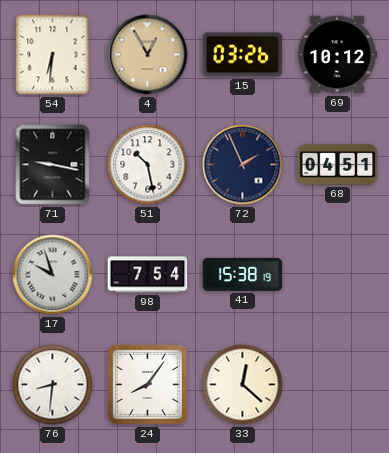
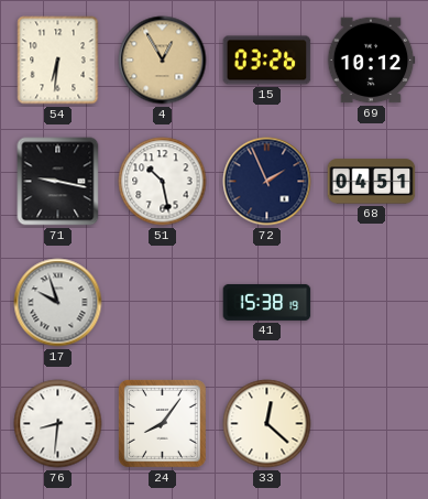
98: 7:54 -> none (148, 275)
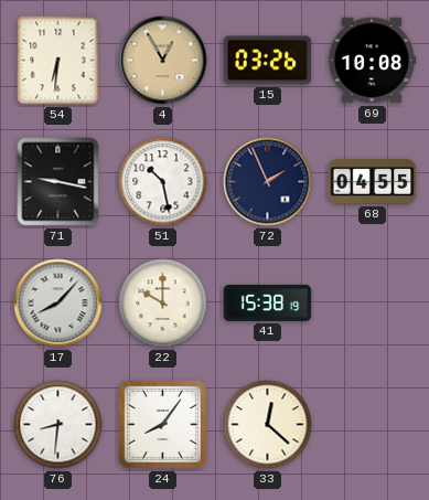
69: 10:12 -> 10:08 (372, 61)
68: 04:51 -> 04:55 (373, 182)
17: 9:57 -> 8:07 (58, 304)
22: none -> 10:00 (163, 304)
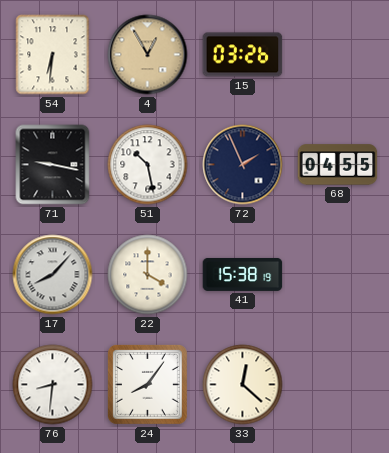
69: 10:08 -> none (372, 61)
22: 10:00 -> 4:00 (148, 275)
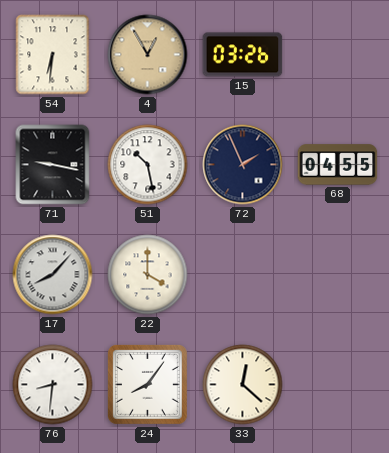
41: 15:38 -> none (243, 274)
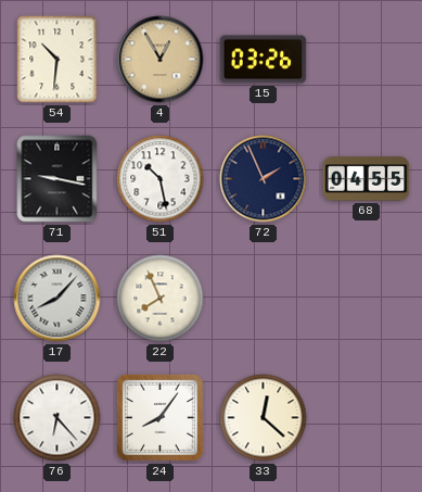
54: 6:31 -> 10:31 (57, 60)
22: 4:00 -> 7:56 (161, 299)
76: 8:31 -> 6:23 (57, 418)
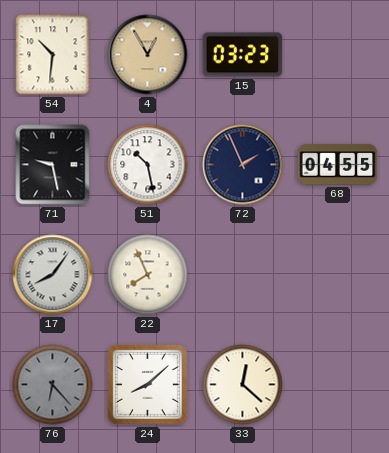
15: 03:26 -> 03:23 (243, 55)
71: 9:17 -> 9:28 (53, 165)
17: 8:07 -> 8:06 (53, 275)
76 dial: white -> grey (53, 385)
24: 8:06 -> 8:08 (147, 384)
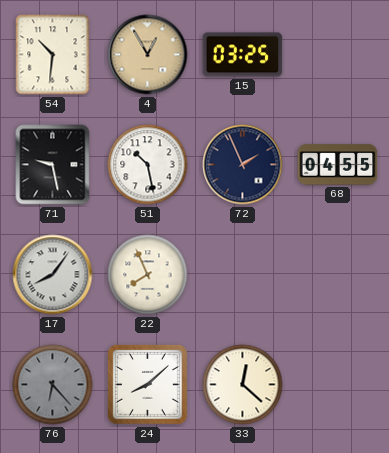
15: 03:23 -> 03:25 (243, 55)
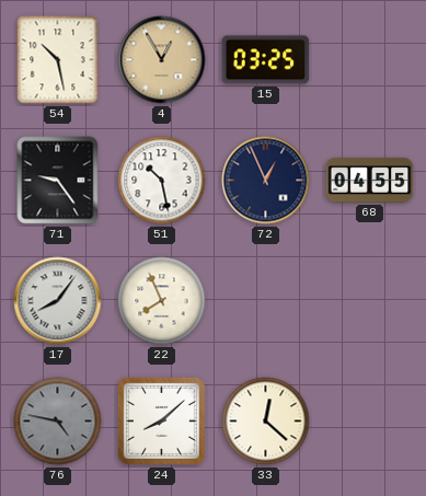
54: 10:31 -> 10:28 (58, 60)
71: 9:28 -> 9:24 (58, 181)
72: 1:56 -> 12:56 (266, 181)
76: 6:23 -> 4:47 (58, 422)
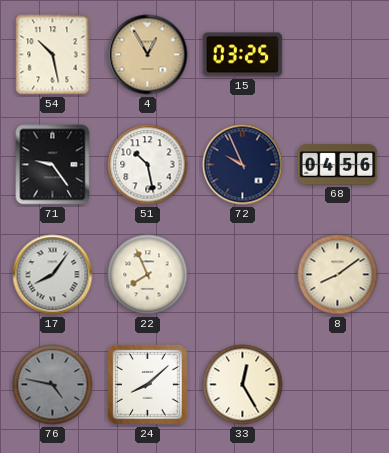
72: 12:56 -> 9:56 (243, 165)
68: 04:55 -> 04:56 (338, 165)
8: none -> 8:09 (338, 275)
33: 12:22 -> 12:25 (243, 385)
